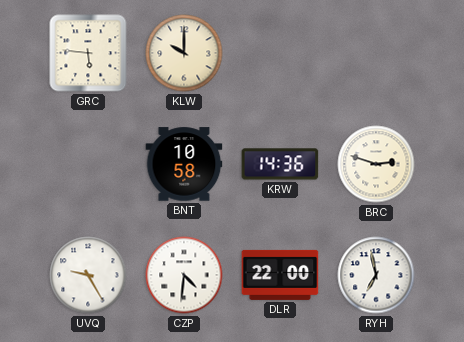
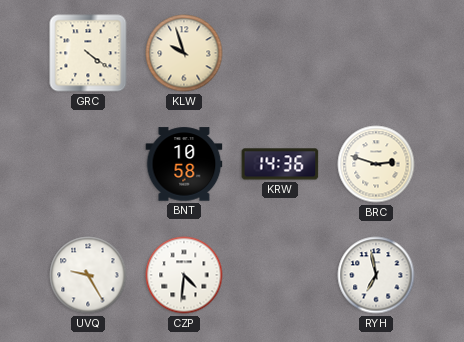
GRC: 5:46 -> 4:21 (88, 53)
KLW: 10:00 -> 9:57 (184, 53)
DLR: 22:00 -> none (280, 275)
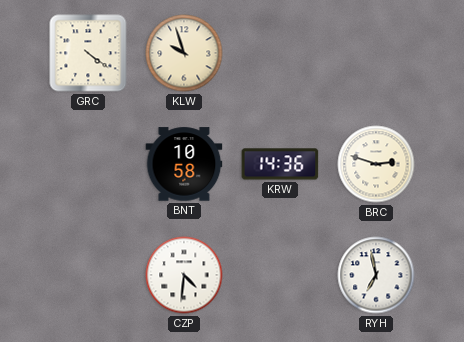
UVQ: 9:25 -> none (88, 275)
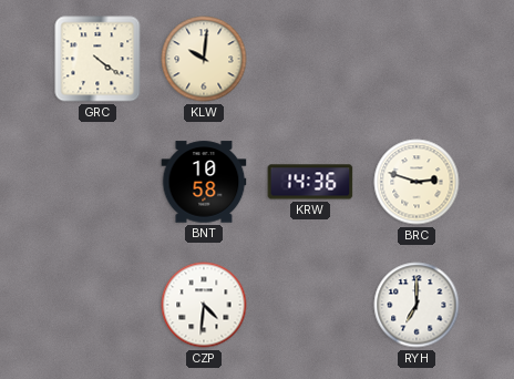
KLW: 9:57 -> 10:01 (204, 59)
RYH: 6:58 -> 7:00 (417, 305)
